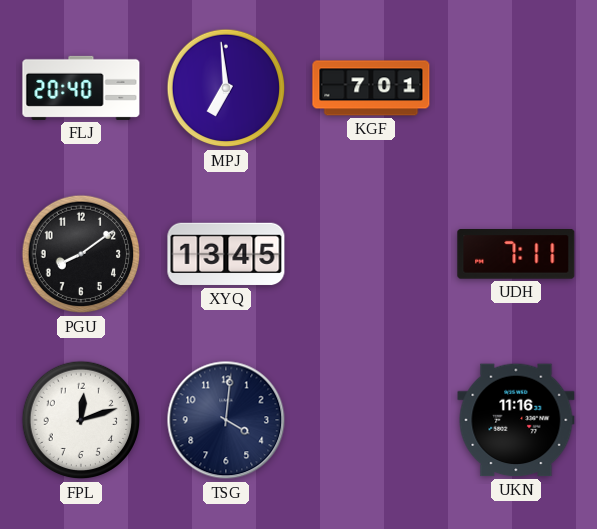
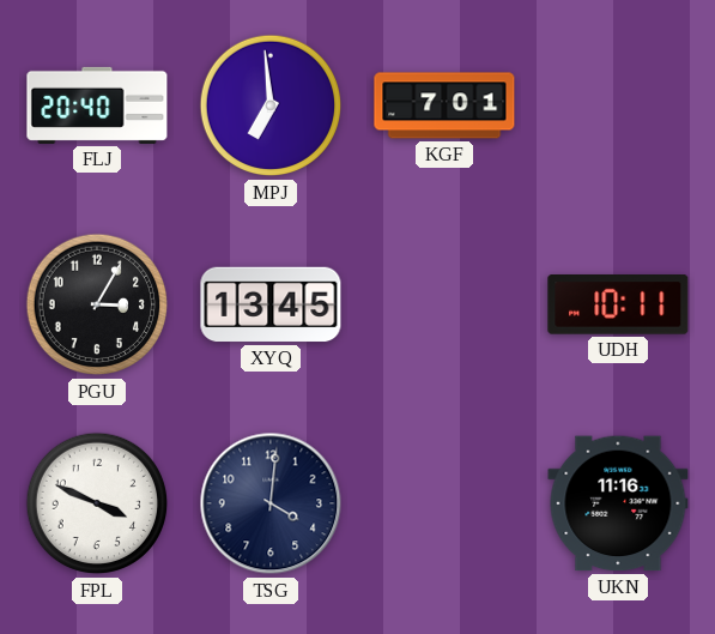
PGU: 8:09 -> 3:05 (97, 304)
UDH: 7:11 -> 10:11 (618, 306)
FPL: 12:12 -> 3:49 (97, 503)
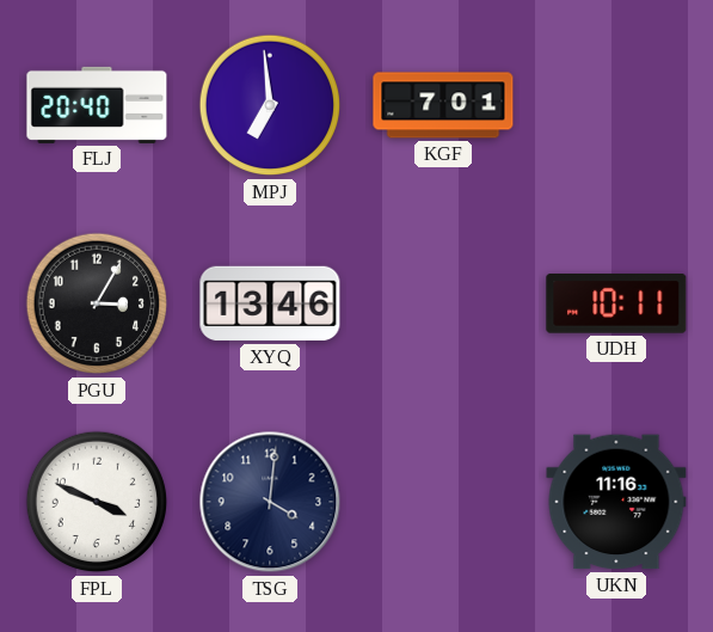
XYQ: 13:45 -> 13:46 (270, 303)
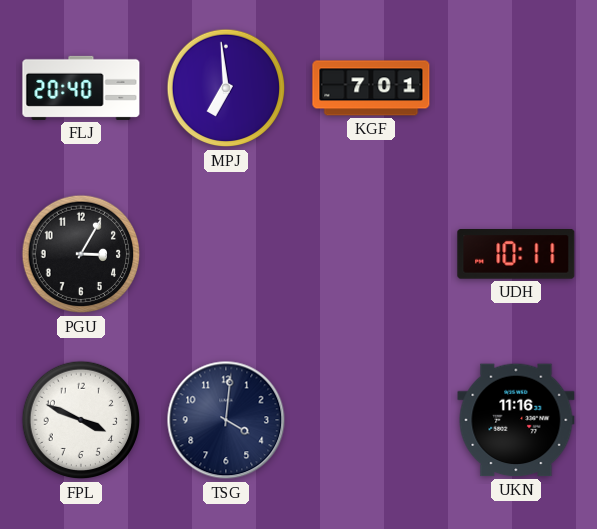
XYQ: 13:46 -> none (270, 303)
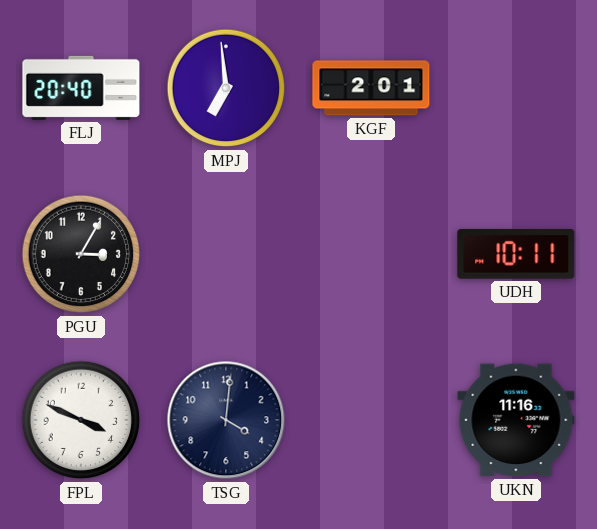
KGF: 7:01 -> 2:01 (371, 88)
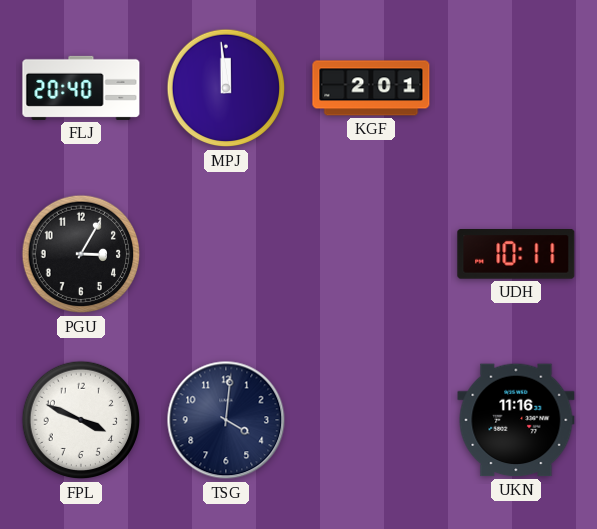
MPJ: 6:59 -> 11:59 (226, 88)
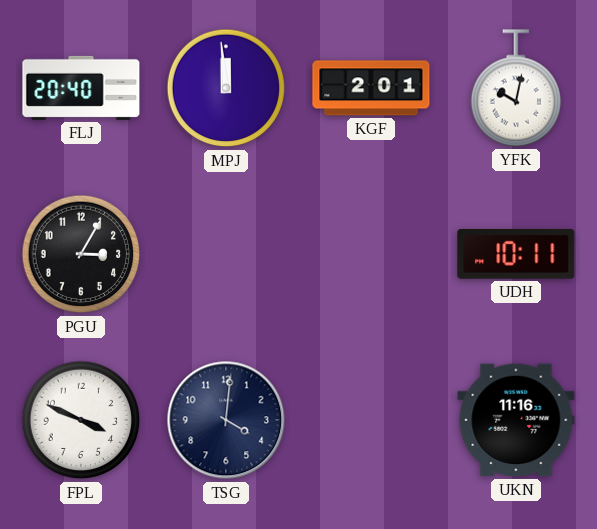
YFK: none -> 10:02 (515, 88)
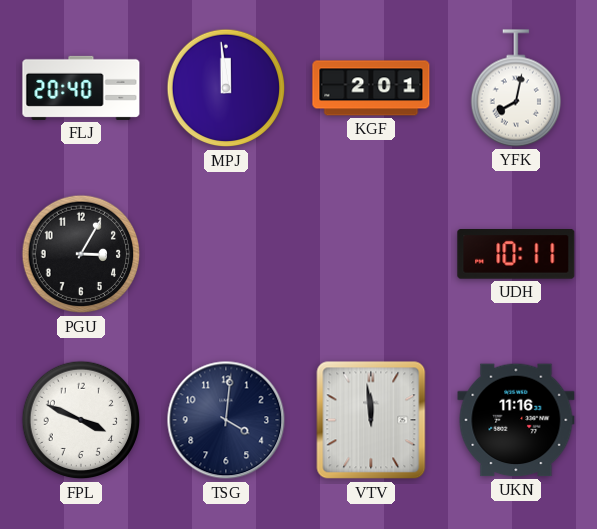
YFK: 10:02 -> 8:02 (515, 88)
VTV: none -> 11:59 (371, 420)
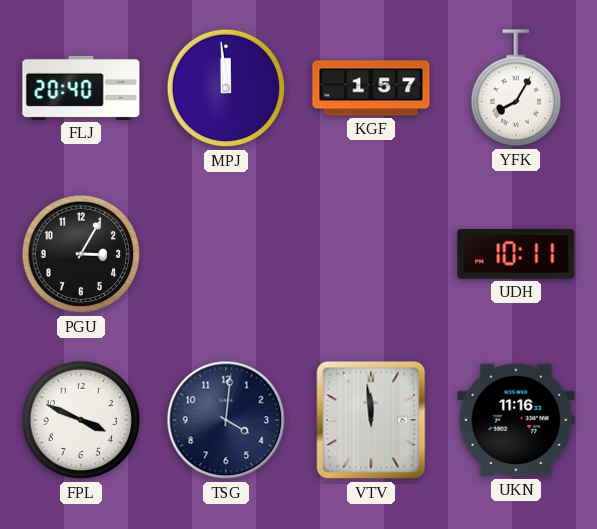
KGF: 2:01 -> 1:57 (371, 88)
YFK: 8:02 -> 8:05 (515, 88)
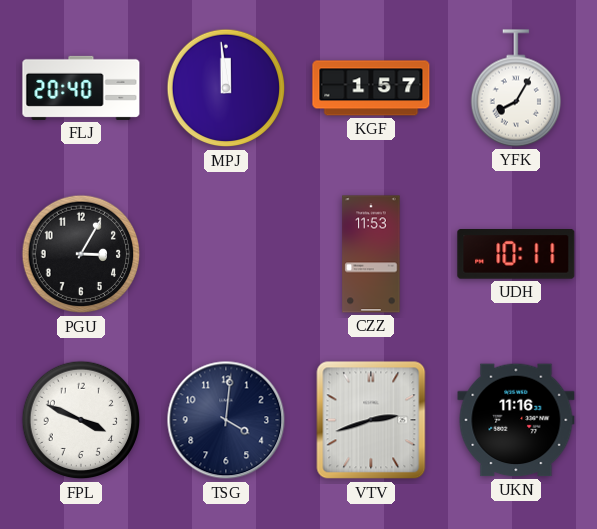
CZZ: none -> 11:53 (371, 254)
VTV: 11:59 -> 2:42 (371, 420)
